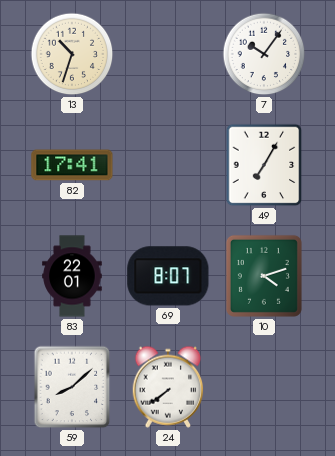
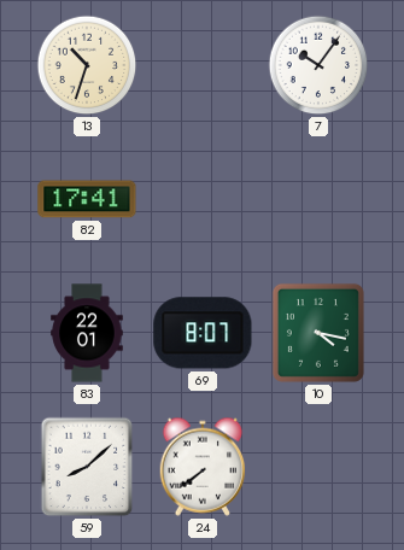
49: 7:05 -> none (264, 165)
10: 4:12 -> 4:17 (318, 333)
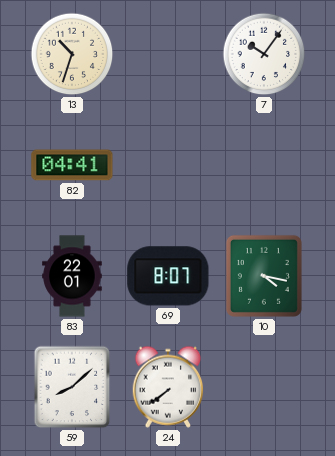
82: 17:41 -> 04:41 (72, 165)
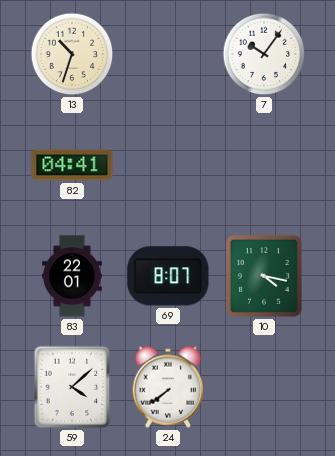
59: 8:08 -> 4:08 (72, 387)
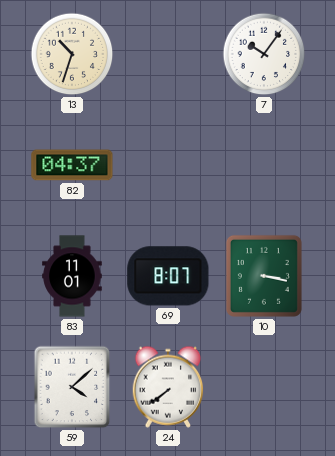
82: 04:41 -> 04:37 (72, 165)
83: 22:01 -> 11:01 (72, 276)
10: 4:17 -> 3:17 (264, 276)
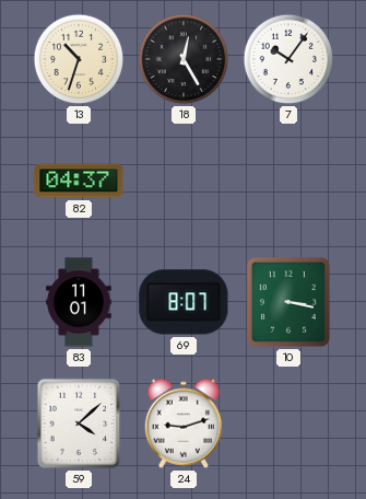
18: none -> 12:25 (184, 59)
24: 7:39 -> 9:12 (184, 423)
